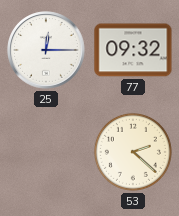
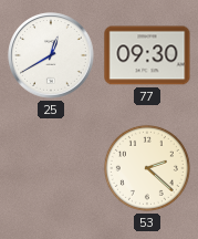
25: 12:15 -> 12:40 (51, 55)
77: 09:32 -> 09:30 (147, 55)
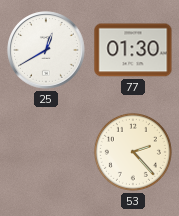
77: 09:30 -> 01:30 (133, 50)
53: 2:22 -> 2:23 (133, 152)
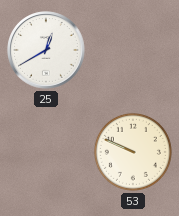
77: 01:30 -> none (133, 50)
53: 2:23 -> 9:49 (133, 152)
